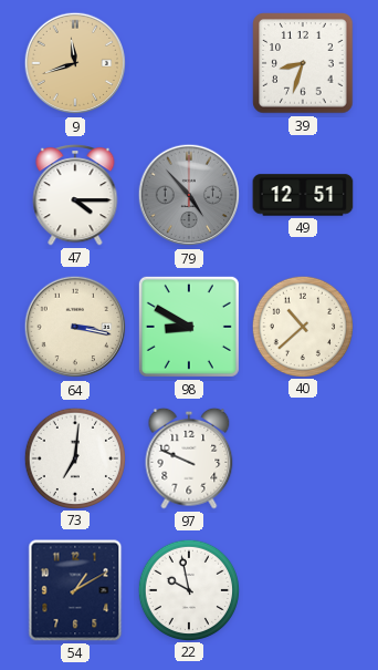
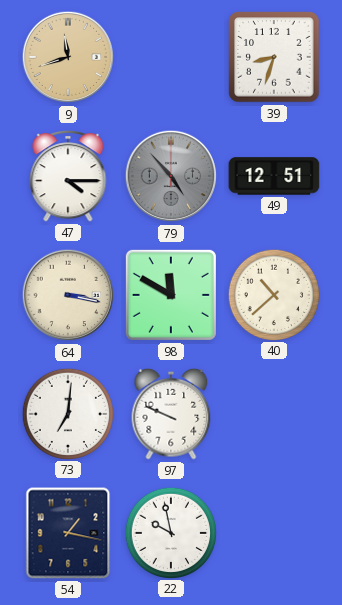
98: 8:50 -> 11:50 (171, 295)
54: 1:10 -> 1:17 (68, 533)
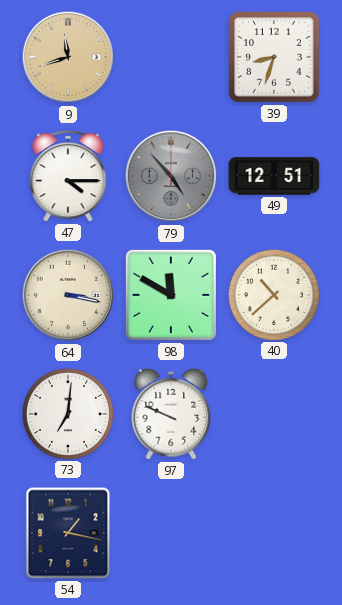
22: 9:58 -> none (170, 532)
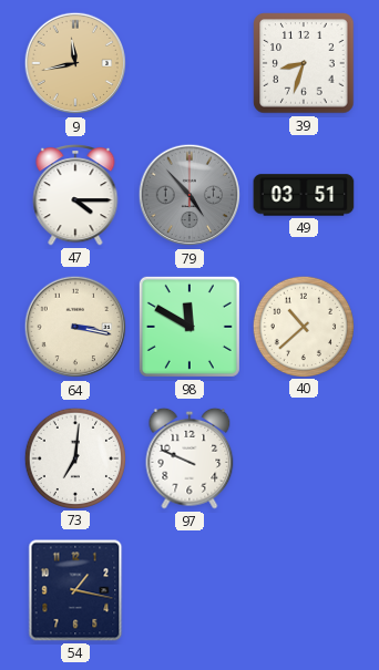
9: 11:42 -> 11:43 (75, 63)
49: 12:51 -> 03:51 (304, 195)
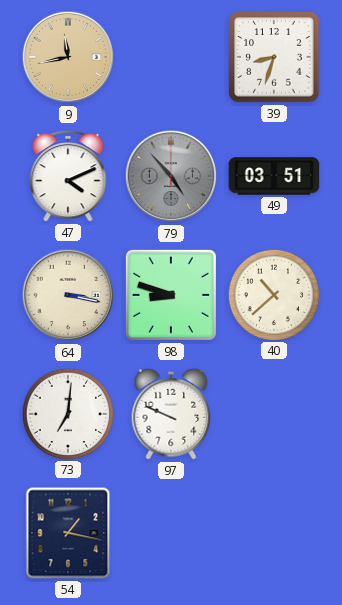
47: 4:15 -> 4:11 (68, 177)
98: 11:50 -> 8:48 (171, 295)
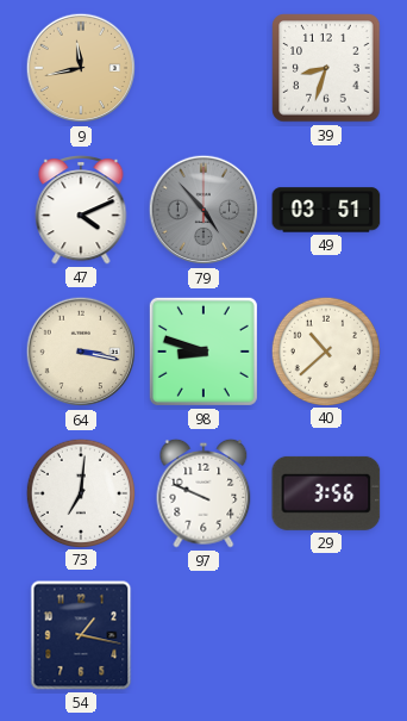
29: none -> 3:56 (326, 493)
